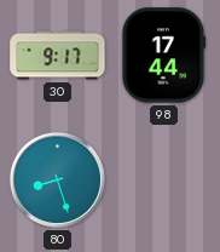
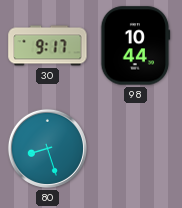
98: 17:44 -> 10:44 (136, 46)
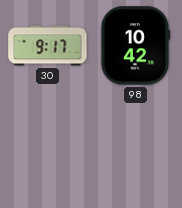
98: 10:44 -> 10:42 (136, 46)
80: 8:27 -> none (47, 148)
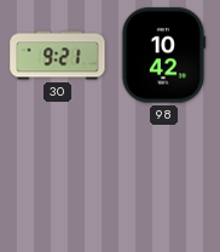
30: 9:17 -> 9:21 (58, 56)
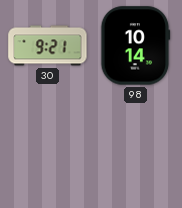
98: 10:42 -> 10:14 (136, 46)
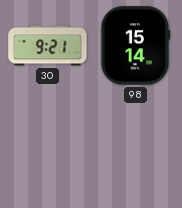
98: 10:14 -> 15:14 (136, 46)
